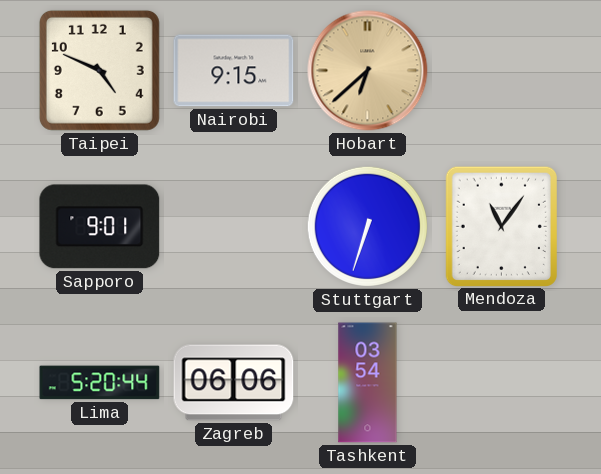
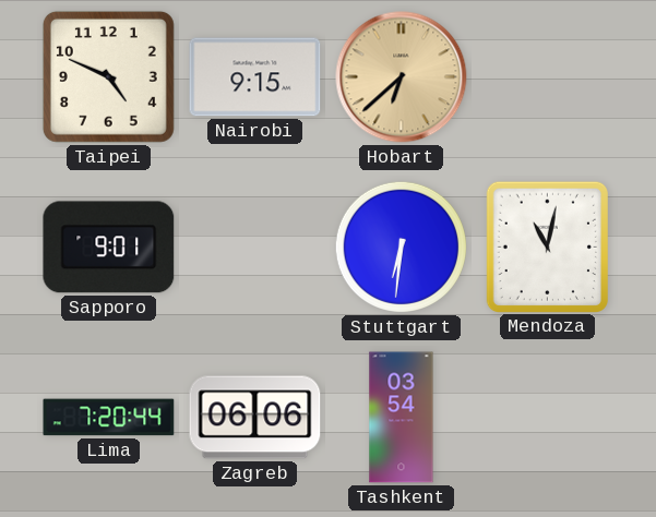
Stuttgart: 6:33 -> 6:31 (401, 247)
Mendoza: 11:06 -> 11:02 (547, 247)
Lima: 5:20 -> 7:20 (109, 418)
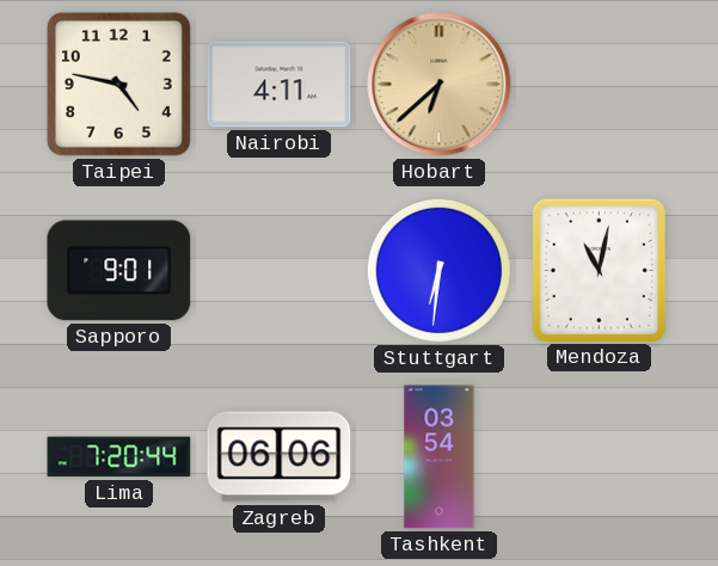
Taipei: 4:49 -> 4:47 (118, 84)
Nairobi: 9:15 -> 4:11 (280, 85)
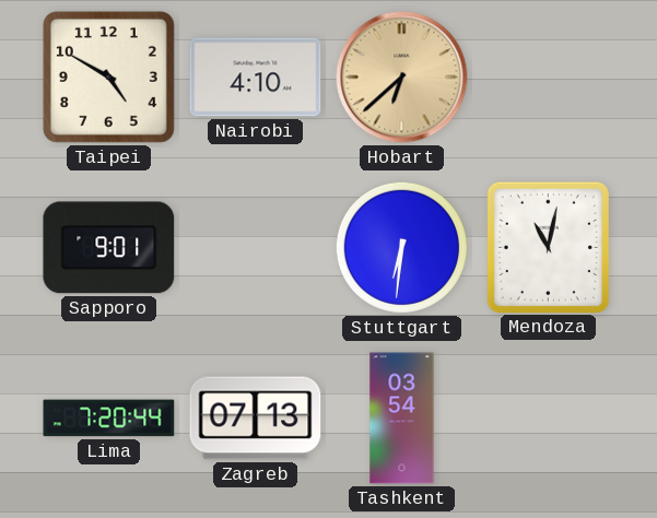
Taipei: 4:47 -> 4:50 (108, 76)
Nairobi: 4:11 -> 4:10 (256, 78)
Zagreb: 06:06 -> 07:13 (256, 419)
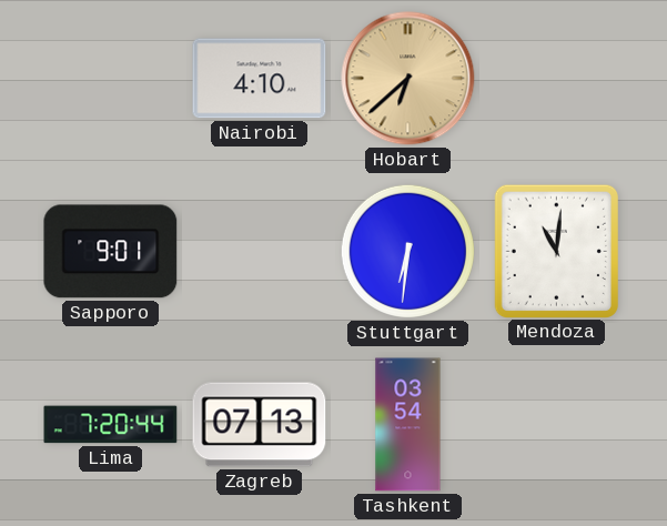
Taipei: 4:50 -> none (108, 76)
Mendoza: 11:02 -> 11:01 (556, 251)
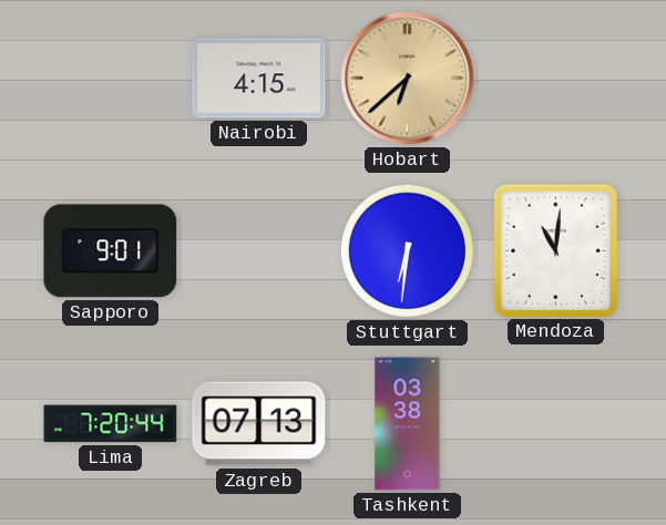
Nairobi: 4:10 -> 4:15 (259, 79)
Tashkent: 03:54 -> 03:38 (408, 424)
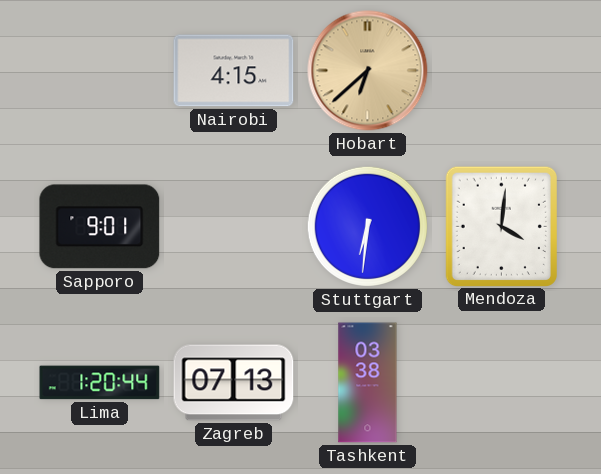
Mendoza: 11:01 -> 4:01 (501, 226)
Lima: 7:20 -> 1:20 (100, 383)
